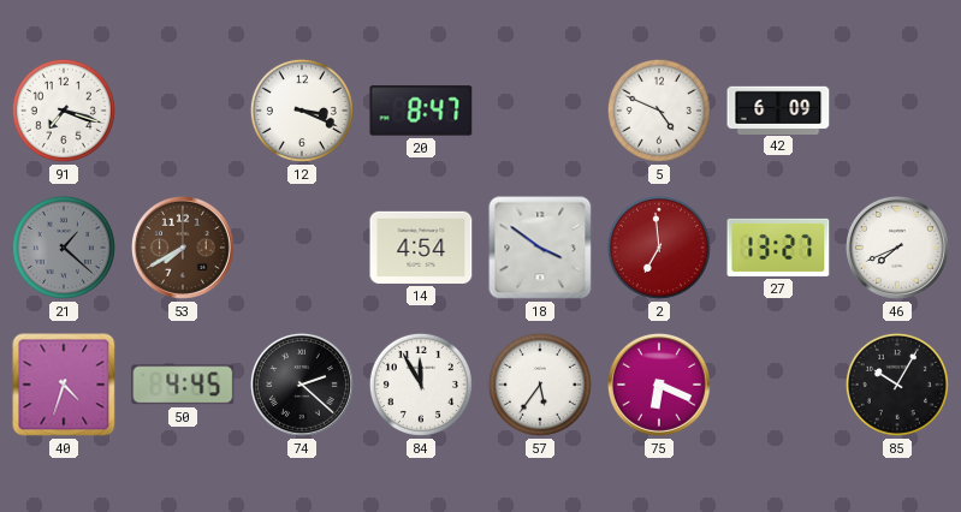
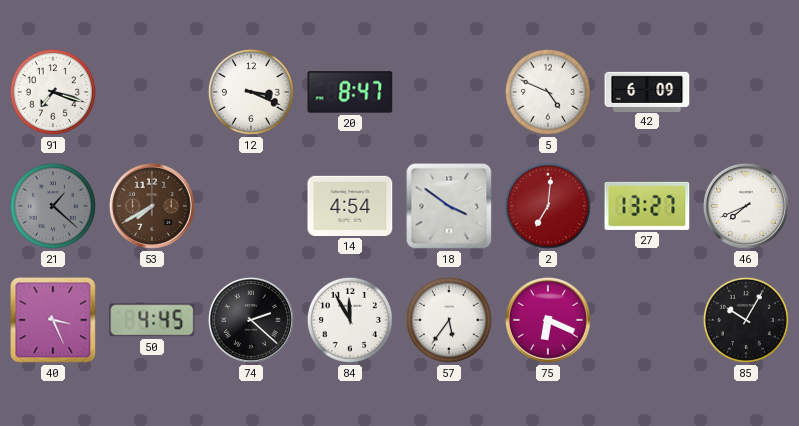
2: 6:59 -> 7:01 (548, 206)
40: 4:33 -> 3:26 (53, 320)
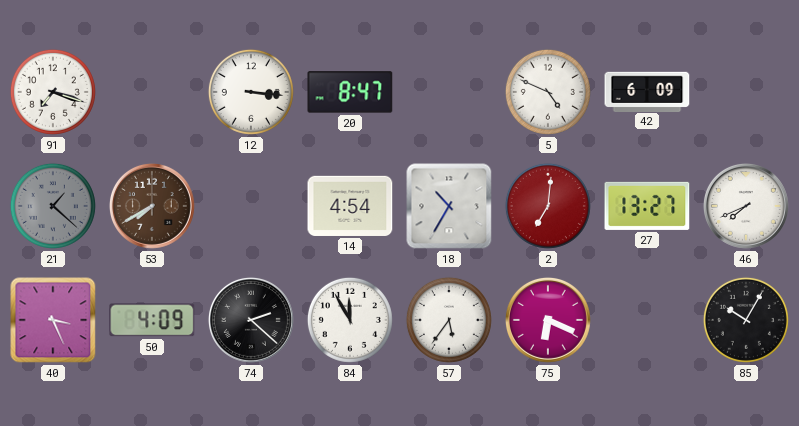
12: 3:19 -> 3:16 (251, 92)
18: 3:51 -> 10:35 (449, 206)
50: 4:45 -> 4:09 (152, 320)
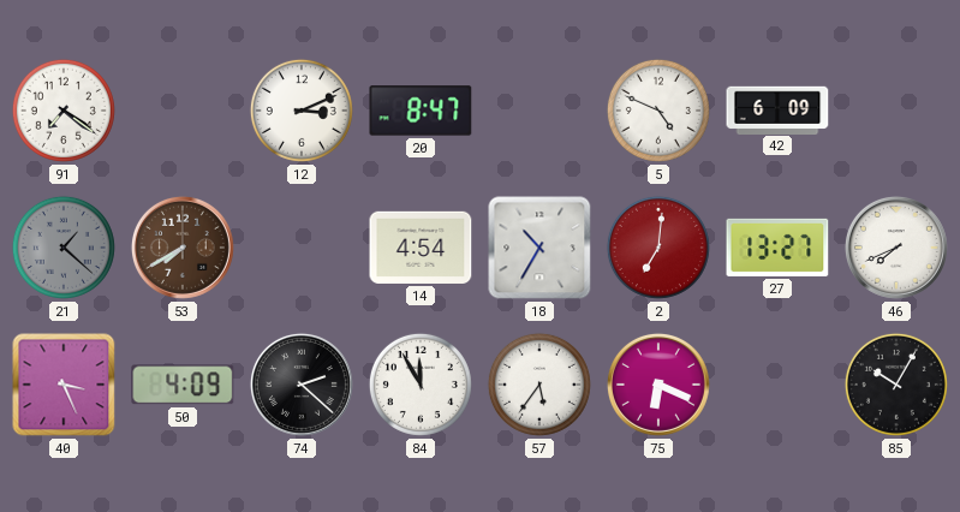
91: 7:18 -> 7:21 (64, 111)
12: 3:16 -> 3:11 (302, 111)
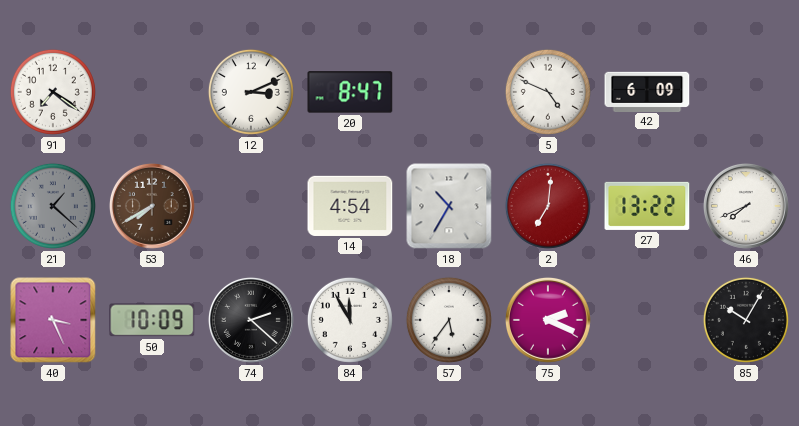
27: 13:27 -> 13:22 (647, 206)
50: 4:09 -> 10:09 (152, 320)
75: 6:19 -> 2:19 (548, 320)
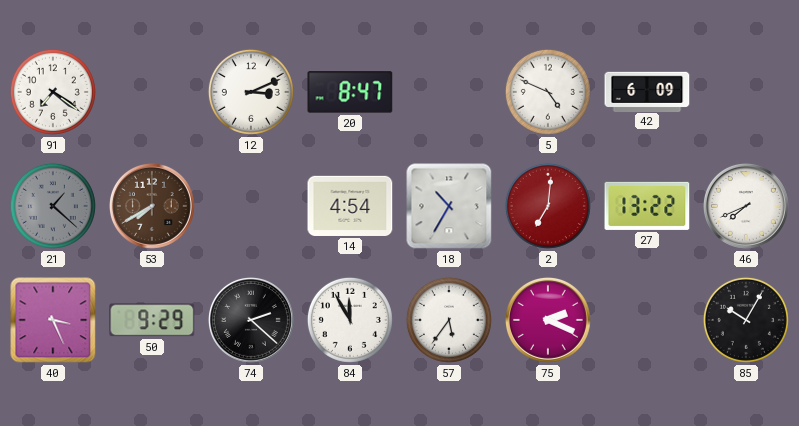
50: 10:09 -> 9:29 (152, 320)
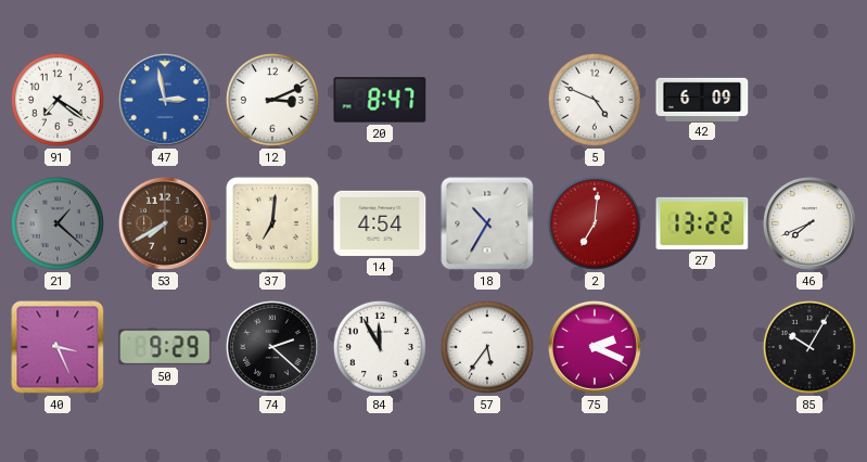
47: none -> 2:58 (165, 100)
37: none -> 7:01 (272, 223)
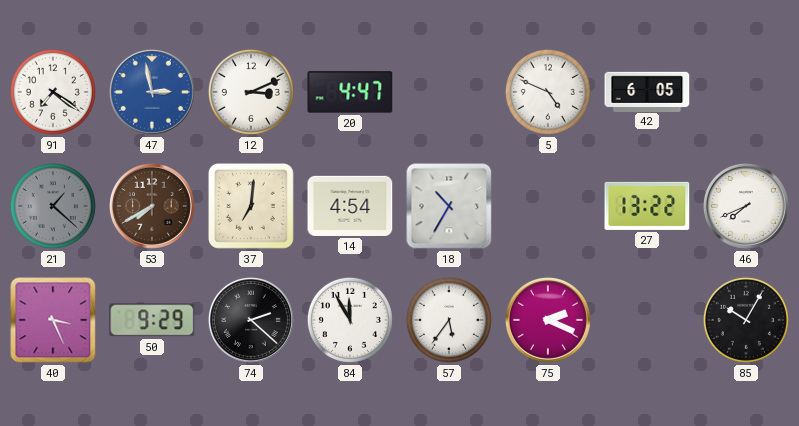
20: 8:47 -> 4:47 (350, 92)
42: 6:09 -> 6:05 (647, 91)
2: 7:01 -> none (595, 223)
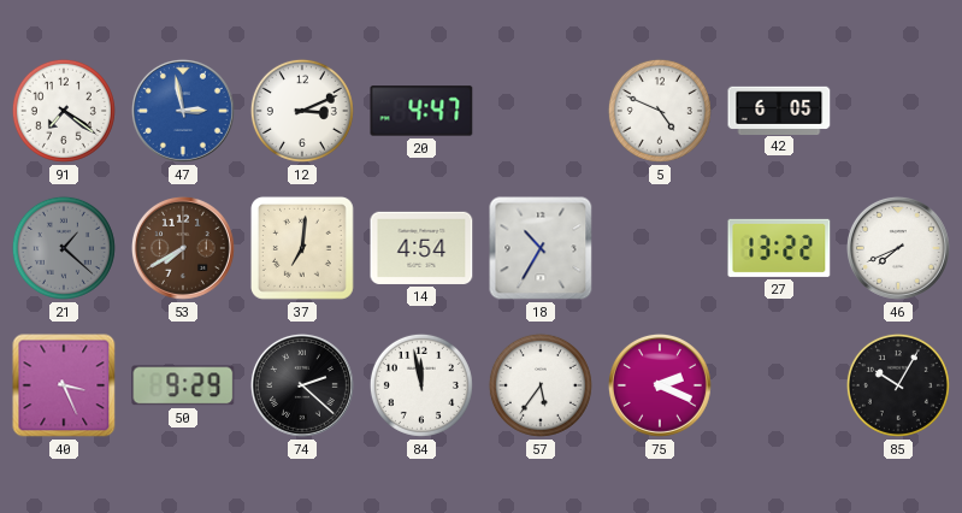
84: 11:55 -> 11:58 (421, 385)
